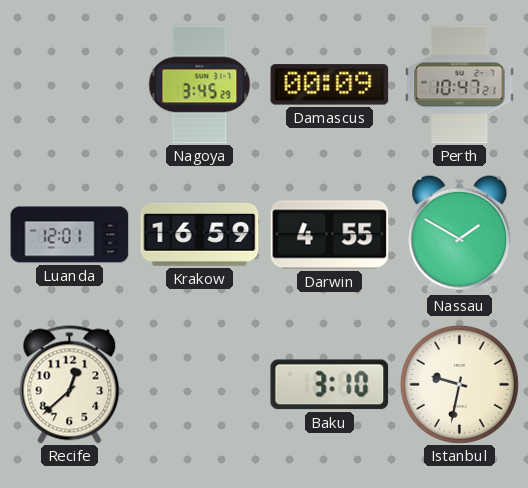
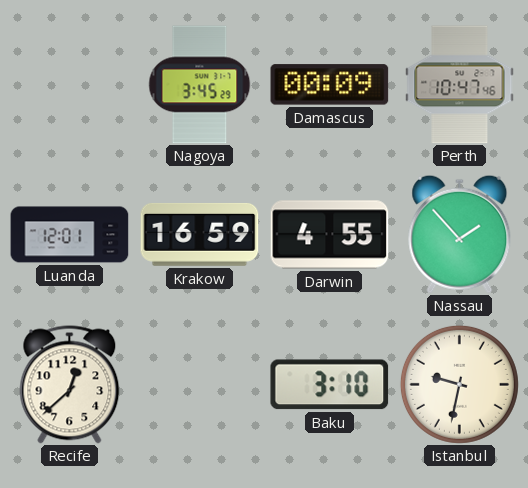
Perth: 10:47:21 -> 10:47:46 (460, 85)
Nassau: 1:50 -> 1:53 (460, 234)
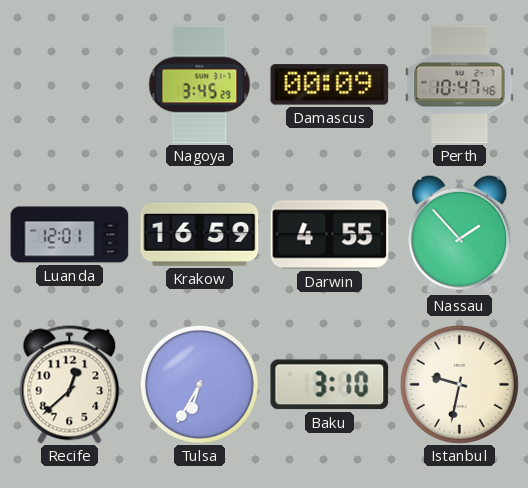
Tulsa: none -> 6:35 (199, 384)
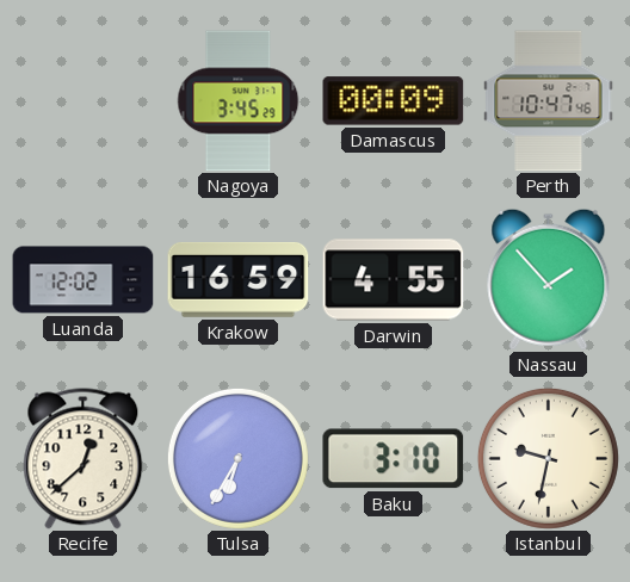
Luanda: 12:01 -> 12:02 (84, 280)
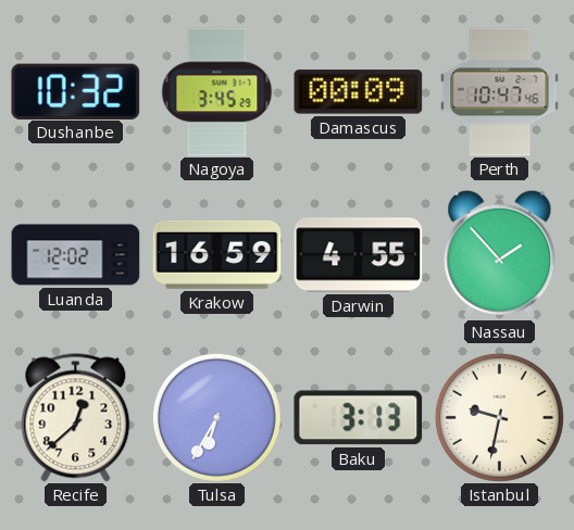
Dushanbe: none -> 10:32 (76, 91)
Baku: 3:10 -> 3:13 (359, 418)
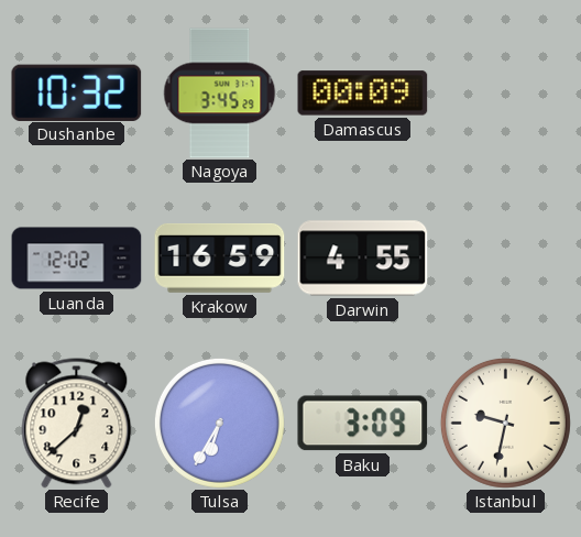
Perth: 10:47 -> none (500, 92)
Nassau: 1:53 -> none (500, 254)
Baku: 3:13 -> 3:09 (363, 424)
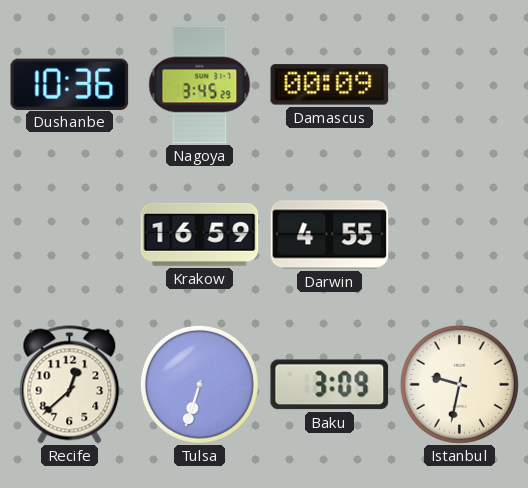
Dushanbe: 10:32 -> 10:36 (70, 84)
Luanda: 12:02 -> none (77, 259)
Tulsa: 6:35 -> 6:33 (199, 384)
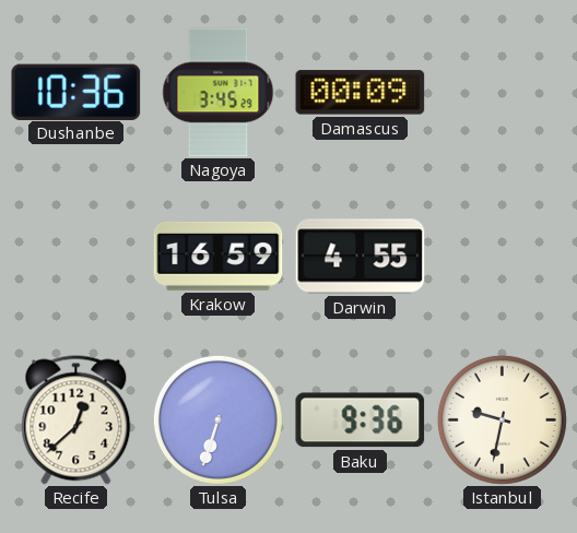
Baku: 3:09 -> 9:36 (361, 421)
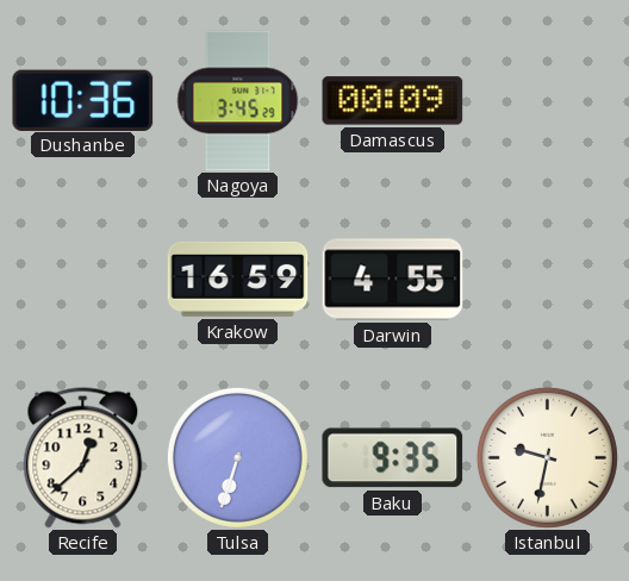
Baku: 9:36 -> 9:35 (393, 458)
